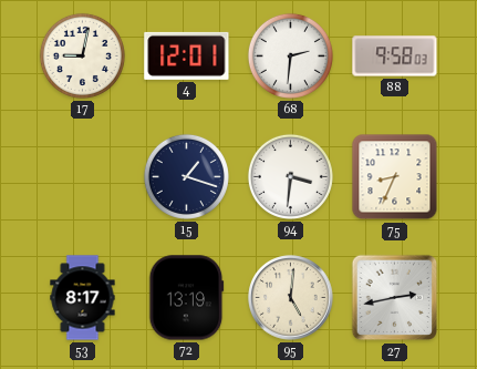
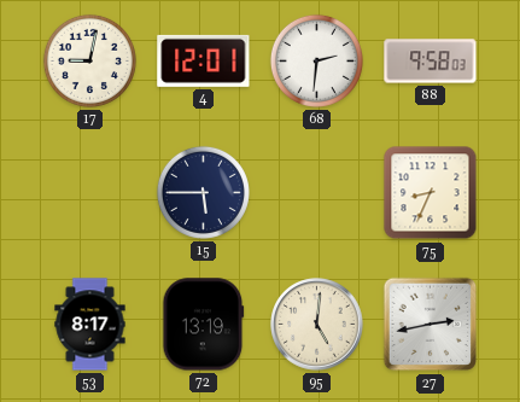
15: 1:18 -> 5:45 (203, 192)
94: 3:31 -> none (290, 176)
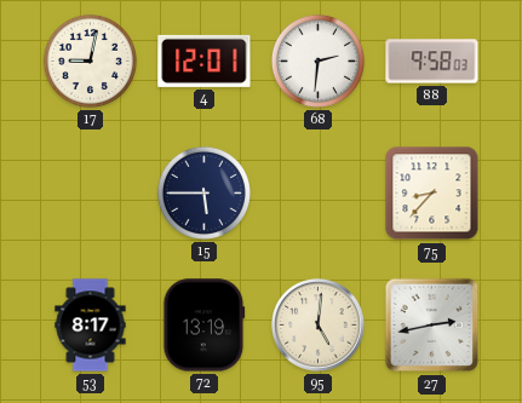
75: 8:34 -> 8:37 (432, 194)
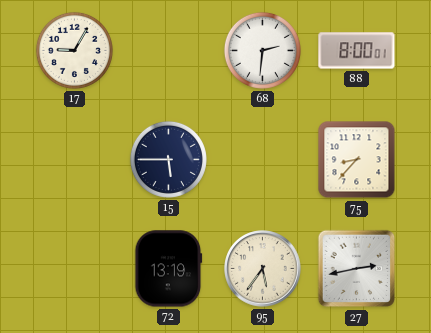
17: 9:02 -> 9:05 (74, 50)
4: 12:01 -> none (205, 61)
88: 9:58 -> 8:00 (357, 51)
53: 8:17 -> none (91, 326)
95: 5:01 -> 5:36 (263, 269)
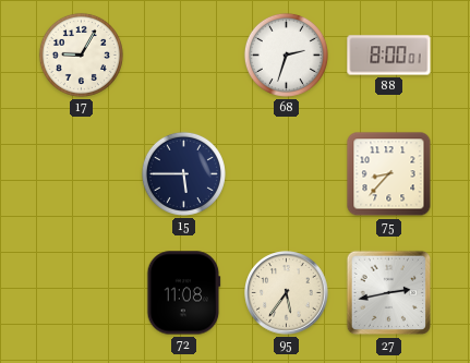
68: 2:31 -> 2:33 (286, 55)
72: 13:19 -> 11:08 (184, 293)
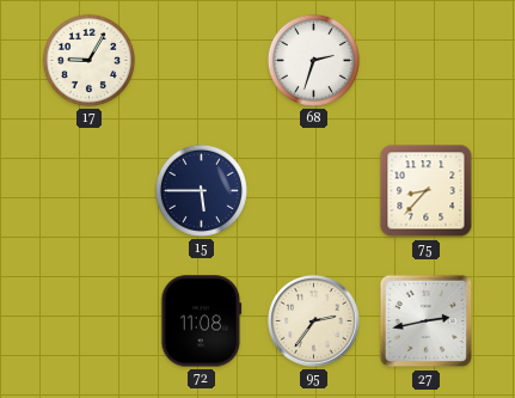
88: 8:00 -> none (389, 56)
95: 5:36 -> 2:36 (314, 322)
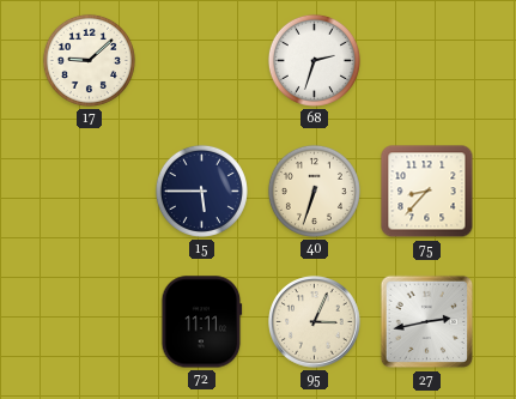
17: 9:05 -> 9:08 (89, 60)
40: none -> 6:33 (314, 191)
72: 11:08 -> 11:11 (202, 322)
95: 2:36 -> 3:04 (315, 322)
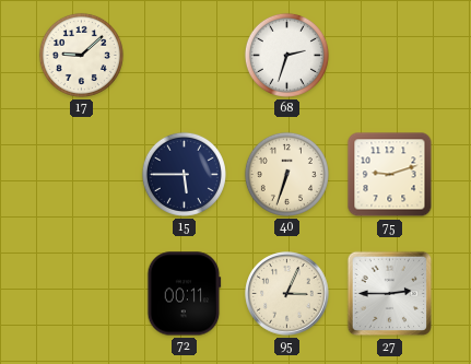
75: 8:37 -> 9:12 (390, 175)
72: 11:11 -> 00:11 (185, 294)
27: 2:43 -> 2:45 (390, 294)
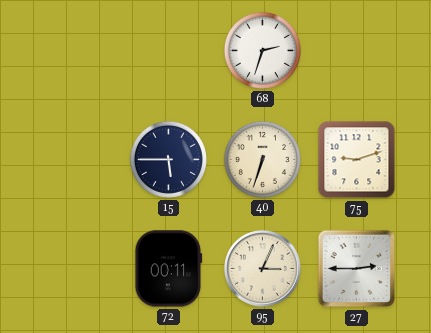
17: 9:08 -> none (81, 55)
